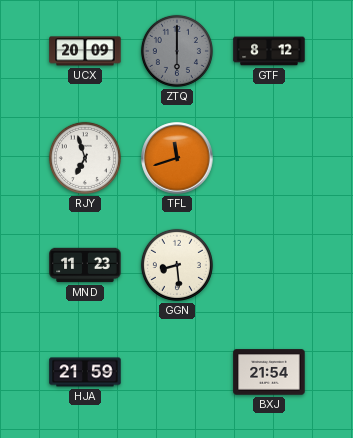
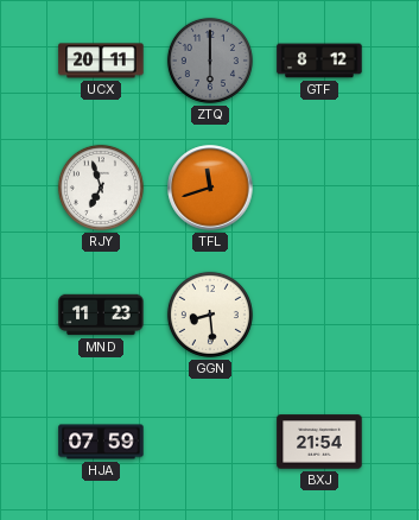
UCX: 20:09 -> 20:11 (101, 61)
HJA: 21:59 -> 07:59 (101, 442)
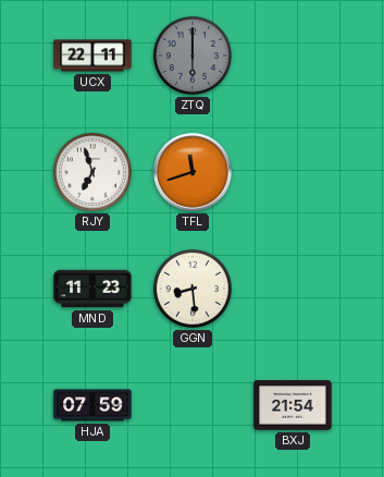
UCX: 20:11 -> 22:11 (92, 56)
GTF: 8:12 -> none (319, 61)
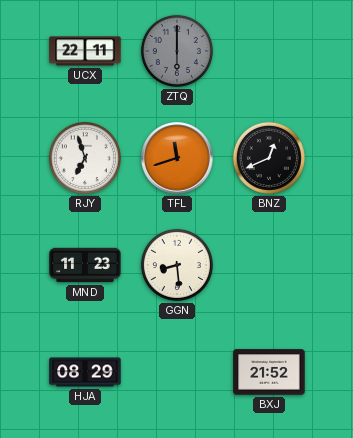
BNZ: none -> 12:41 (269, 158)
HJA: 07:59 -> 08:29 (85, 372)
BXJ: 21:54 -> 21:52 (269, 372)
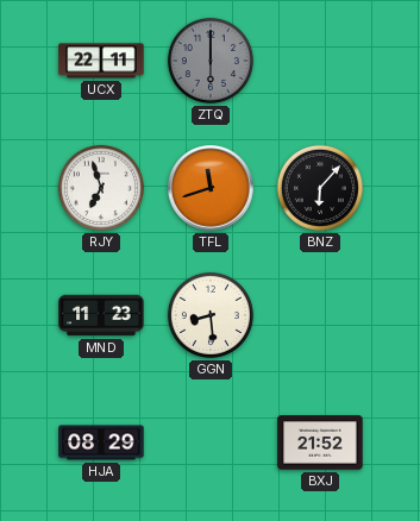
BNZ: 12:41 -> 6:07 (320, 188)
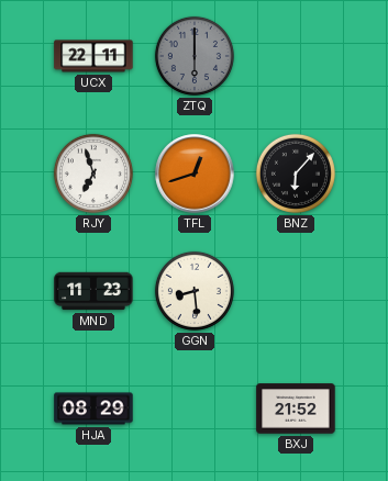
TFL: 11:42 -> 12:42 (195, 174)
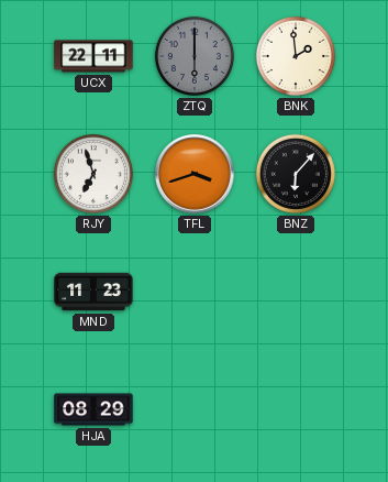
BNK: none -> 1:59 (296, 56)
TFL: 12:42 -> 3:42 (195, 174)
GGN: 8:29 -> none (195, 291)
BXJ: 21:52 -> none (296, 409)
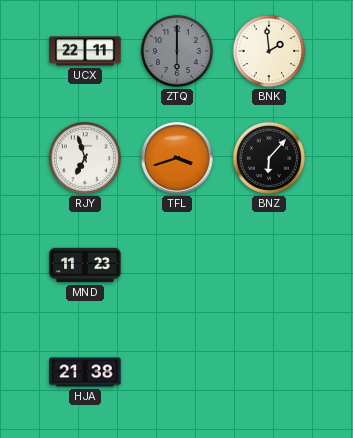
HJA: 08:29 -> 21:38 (85, 372)
